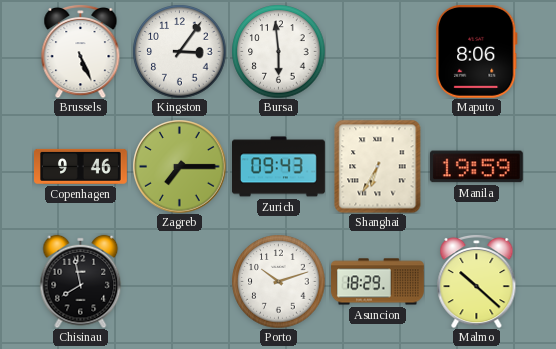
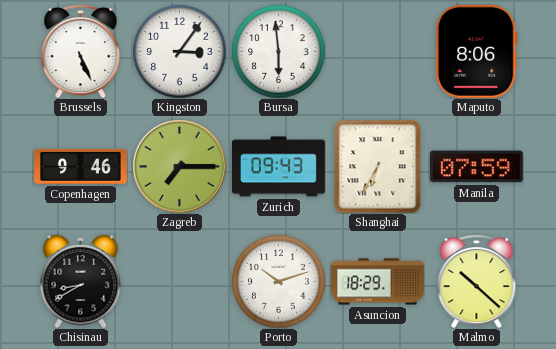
Manila: 19:59 -> 07:59 (476, 167)
Chisinau: 7:58 -> 8:40 (81, 281)
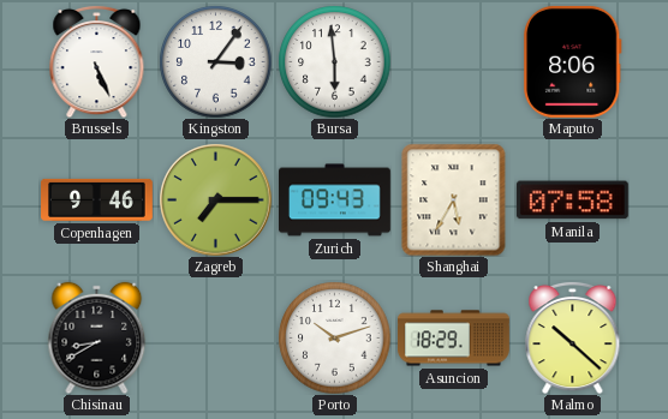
Shanghai: 6:35 -> 5:35 (454, 199)
Manila: 07:59 -> 07:58 (572, 200)
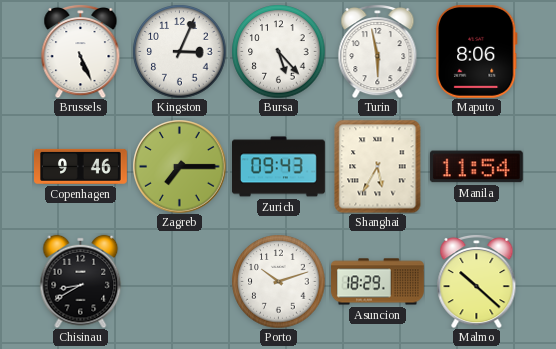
Kingston: 3:06 -> 3:04 (179, 51)
Bursa: 5:59 -> 5:23 (278, 51)
Turin: none -> 5:58 (378, 51)
Manila: 07:58 -> 11:54 (476, 167)
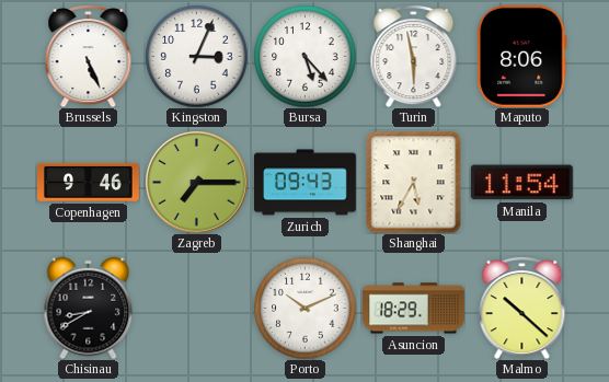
Porto: 10:12 -> 10:11 (304, 308)
